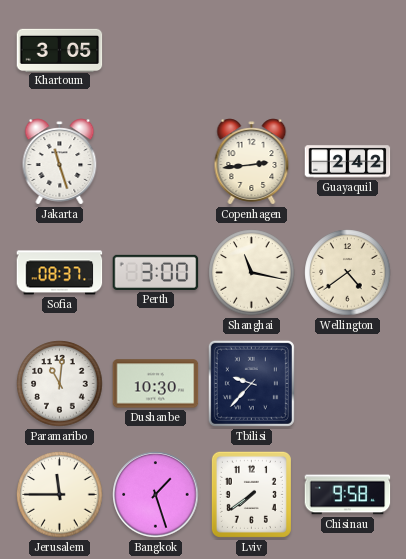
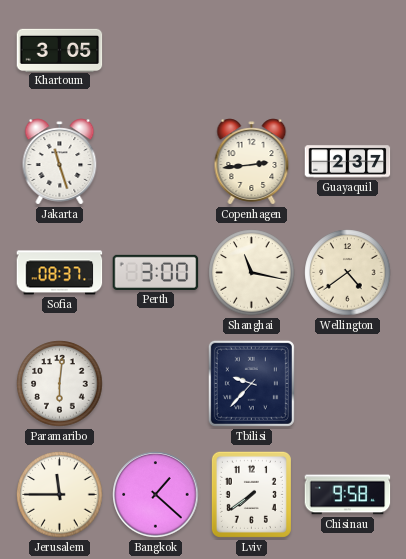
Guayaquil: 2:42 -> 2:37 (348, 162)
Paramaribo: 11:01 -> 6:01 (60, 384)
Dushanbe: 10:30 -> none (156, 384)
Bangkok: 1:27 -> 1:22 (156, 495)
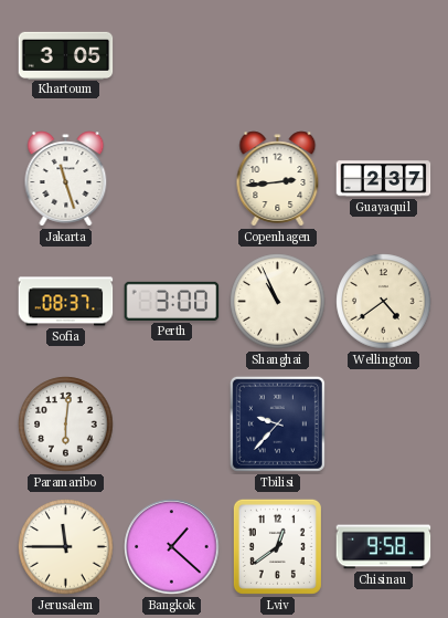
Shanghai: 11:17 -> 10:56 (278, 302)
Lviv: 7:39 -> 12:39 (277, 546)
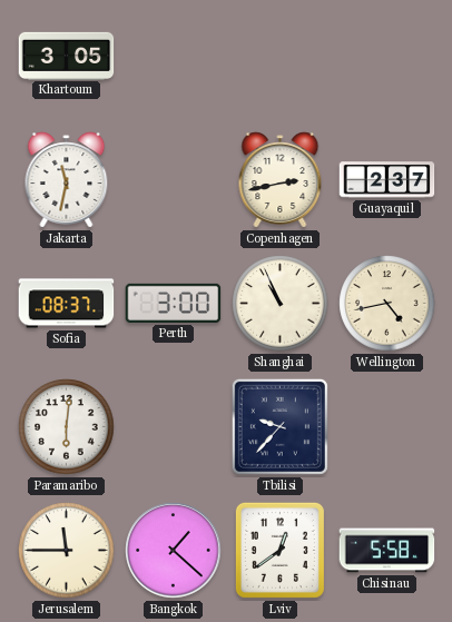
Jakarta: 11:27 -> 11:32 (67, 180)
Copenhagen: 2:44 -> 2:43 (281, 180)
Wellington: 4:39 -> 4:43 (387, 304)
Chisinau: 9:58 -> 5:58 (387, 551)
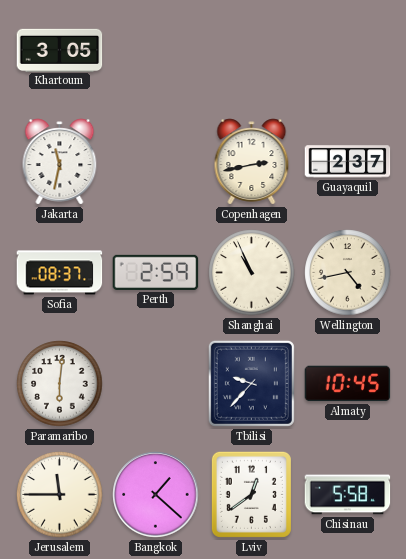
Perth: 3:00 -> 2:59 (156, 272)
Almaty: none -> 10:45 (348, 384)
